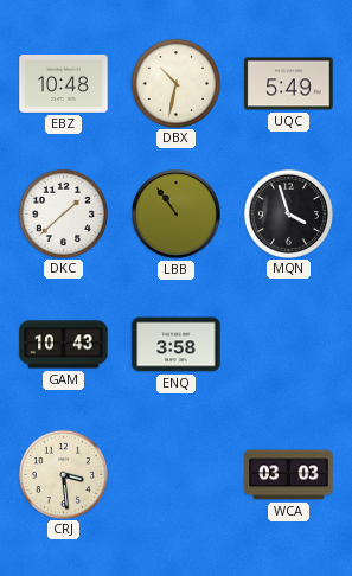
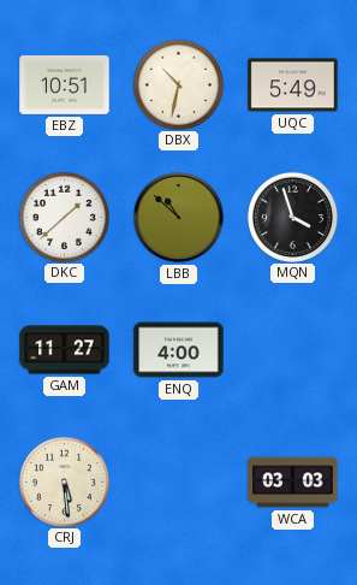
EBZ: 10:48 -> 10:51 (65, 84)
LBB: 10:54 -> 10:52 (179, 218)
GAM: 10:43 -> 11:27 (65, 350)
ENQ: 3:58 -> 4:00 (179, 350)
CRJ: 3:29 -> 5:29 (64, 481)
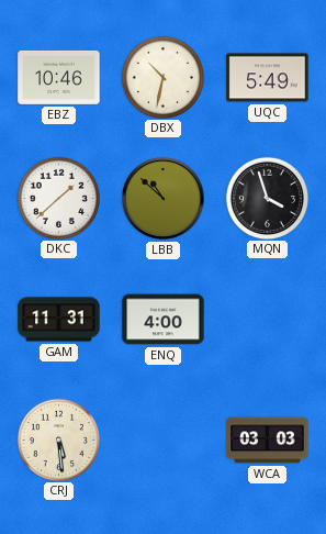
EBZ: 10:51 -> 10:46 (59, 77)
GAM: 11:27 -> 11:31 (59, 320)
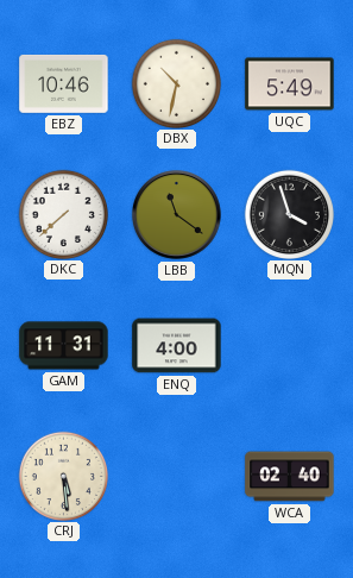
DKC: 1:38 -> 7:38 (63, 214)
LBB: 10:52 -> 11:21 (177, 215)
WCA: 03:03 -> 02:40 (290, 477)
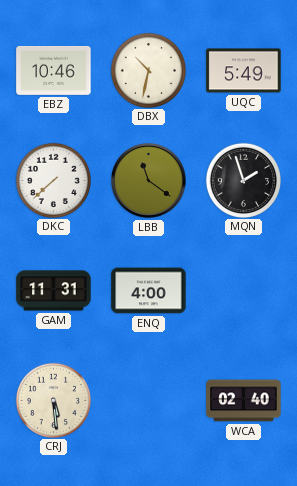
MQN: 3:57 -> 1:57 (243, 180)
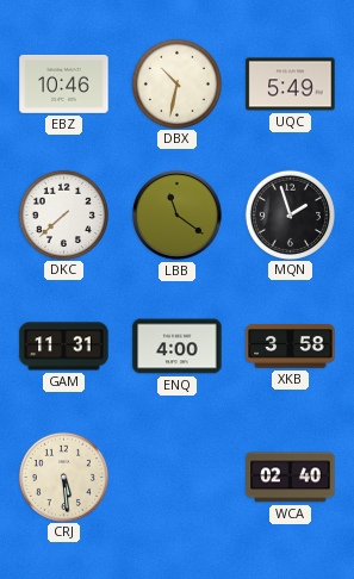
XKB: none -> 3:58 (291, 347)
